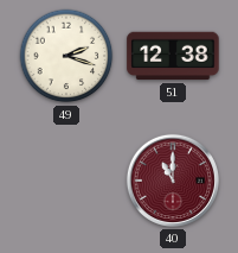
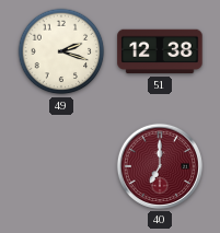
40: 11:00 -> 7:00 (160, 166)
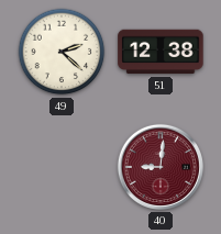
49: 2:18 -> 2:22 (62, 52)
40: 7:00 -> 9:01 (161, 167)
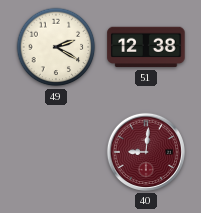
49: 2:22 -> 2:20 (56, 47)
